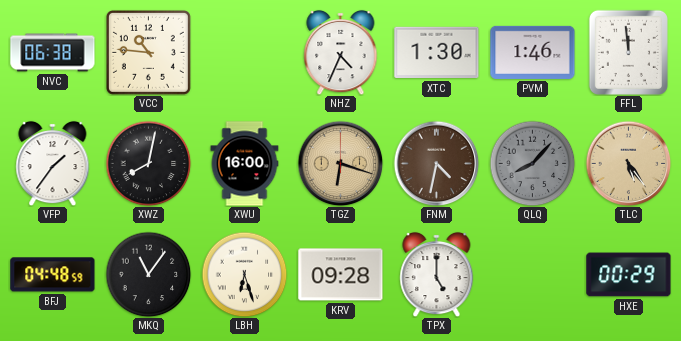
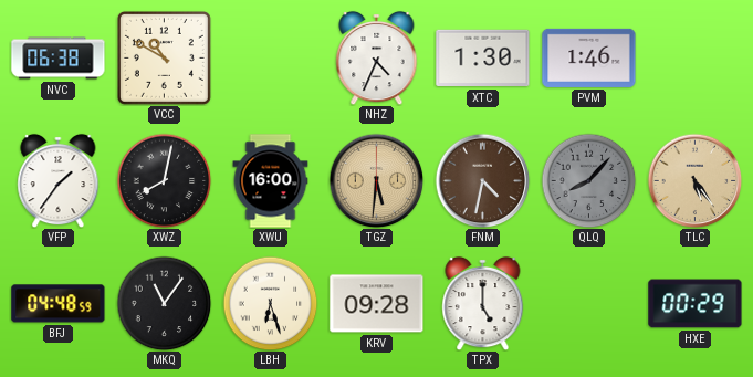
VCC: 10:46 -> 10:50 (164, 57)
FFL: 11:59 -> none (628, 52)
TGZ: 6:18 -> 5:31 (376, 180)
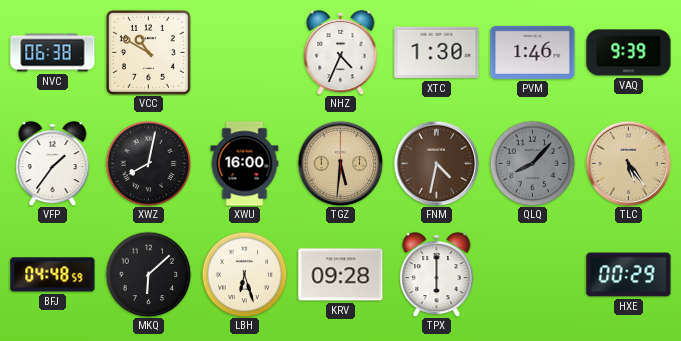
VAQ: none -> 9:39 (629, 53)
MKQ: 11:06 -> 6:08 (148, 274)
TPX: 5:00 -> 6:00 (437, 274)
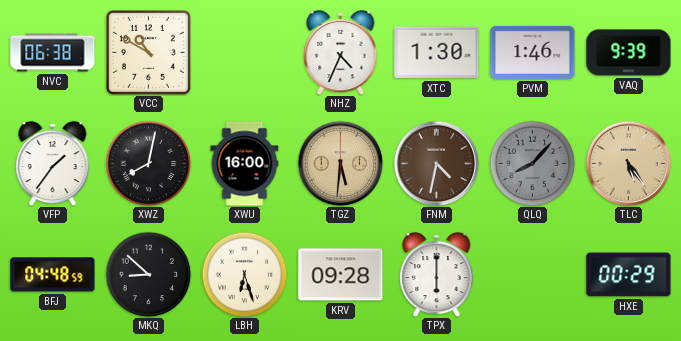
MKQ: 6:08 -> 8:52 (148, 274)
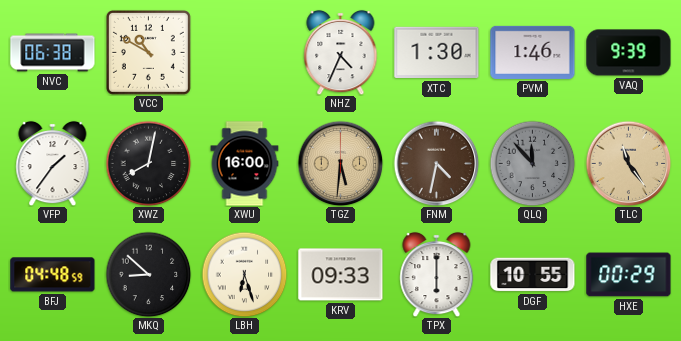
QLQ: 8:07 -> 11:53 (532, 163)
TLC: 5:24 -> 11:24 (628, 163)
KRV: 09:28 -> 09:33 (341, 275)
DGF: none -> 10:55 (533, 275)
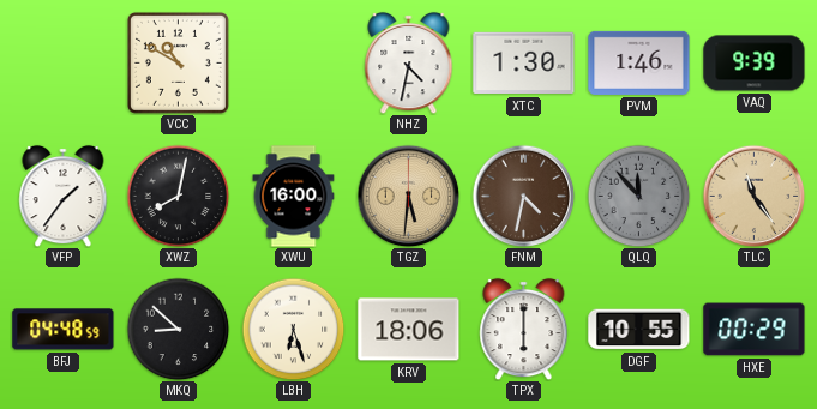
NVC: 06:38 -> none (53, 53)
NHZ: 4:34 -> 4:32 (409, 62)
KRV: 09:33 -> 18:06 (409, 330)
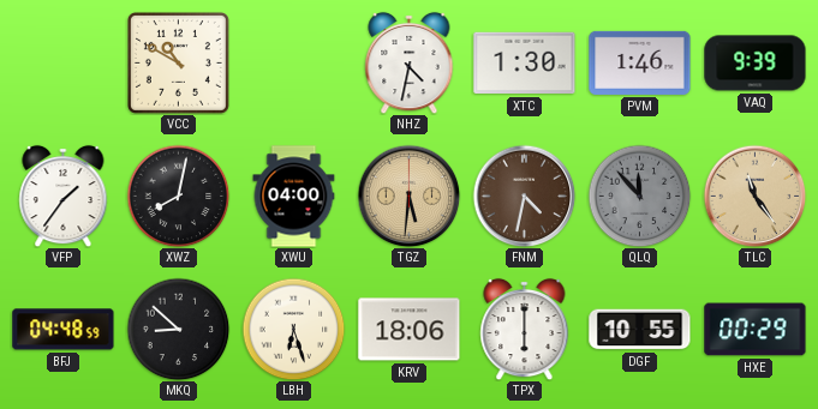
XWU: 16:00 -> 04:00 (294, 197)
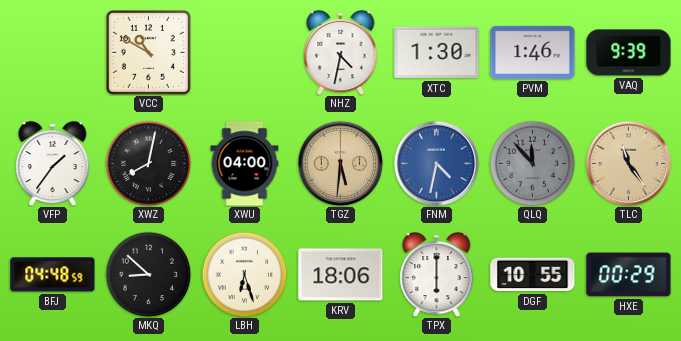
FNM dial: brown -> blue (436, 163)
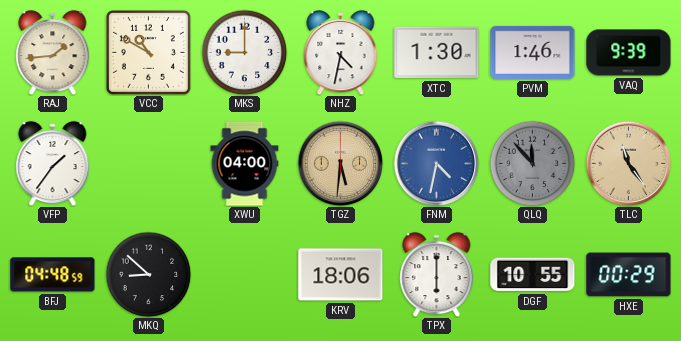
RAJ: none -> 1:44 (53, 52)
MKS: none -> 9:00 (244, 52)
XWZ: 8:02 -> none (148, 163)
LBH: 6:27 -> none (244, 274)
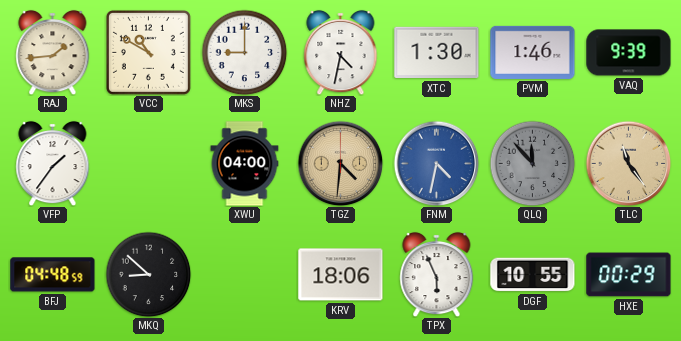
TGZ: 5:31 -> 4:31 (340, 163)
TPX: 6:00 -> 5:56 (437, 274)
